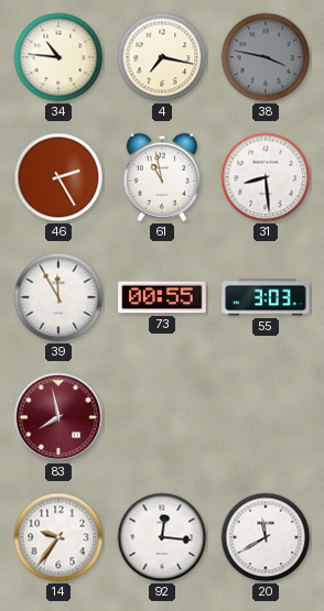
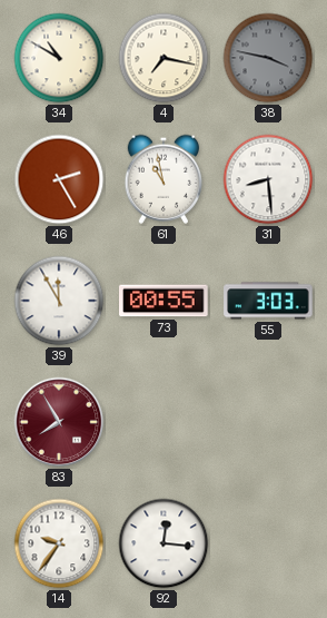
34: 10:46 -> 10:50 (59, 58)
83: 7:58 -> 7:55 (59, 422)
20: 11:40 -> none (266, 537)
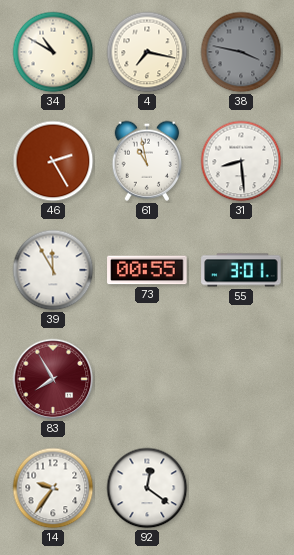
55: 3:03 -> 3:01 (241, 270)
92: 12:16 -> 12:21 (147, 488)
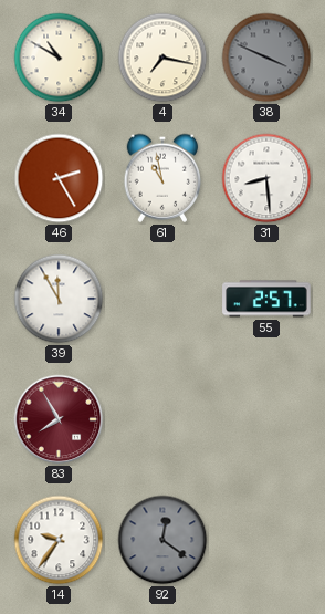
38: 3:47 -> 3:49 (266, 58)
73: 00:55 -> none (147, 270)
55: 3:01 -> 2:57 (266, 299)
92 dial: white -> grey (162, 540)
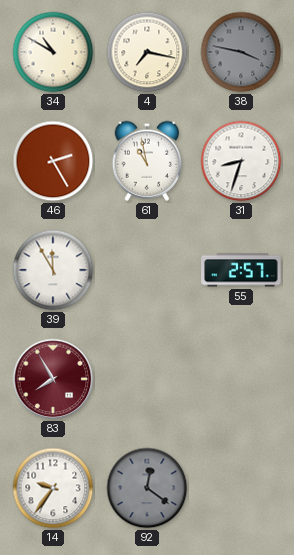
38: 3:49 -> 3:47 (241, 52)
31: 8:29 -> 8:33 (241, 161)
